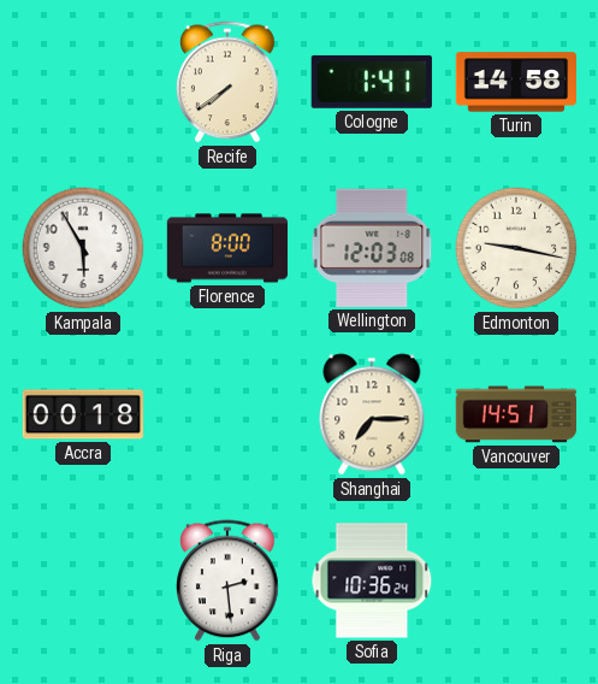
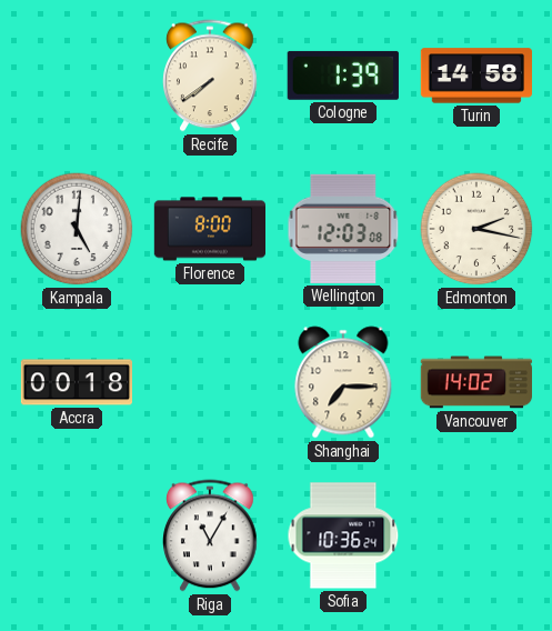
Cologne: 1:41 -> 1:39 (343, 76)
Kampala: 5:55 -> 5:01 (77, 229)
Edmonton: 9:17 -> 2:17 (476, 229)
Vancouver: 14:51 -> 14:02 (475, 382)
Riga: 2:29 -> 11:05 (211, 535)
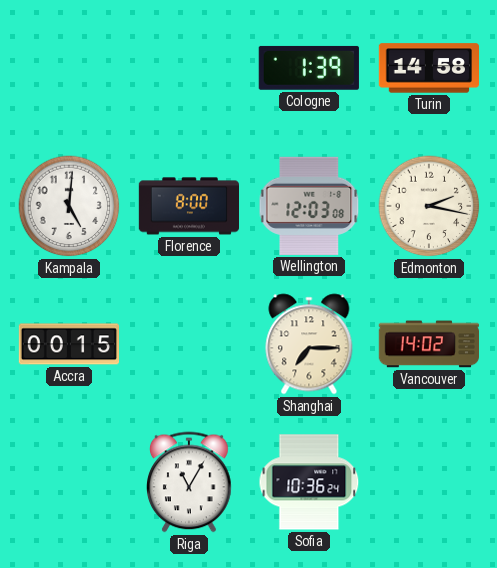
Recife: 7:39 -> none (211, 76)
Accra: 00:18 -> 00:15 (68, 344)
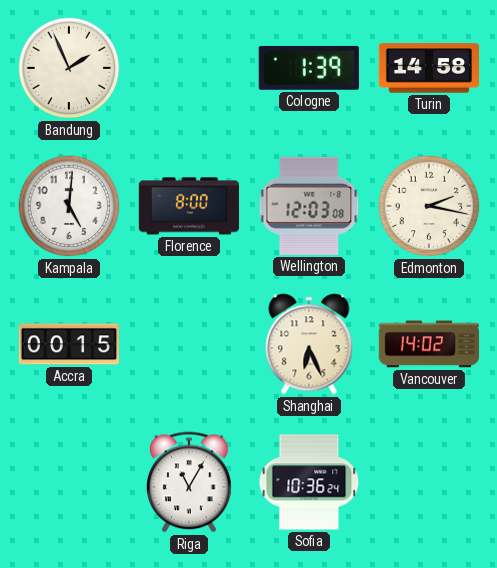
Bandung: none -> 1:56 (69, 68)
Shanghai: 7:15 -> 6:26 (309, 344)
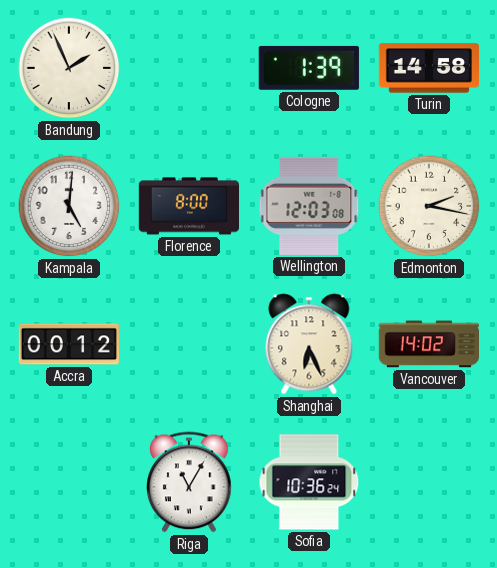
Accra: 00:15 -> 00:12 (68, 344)
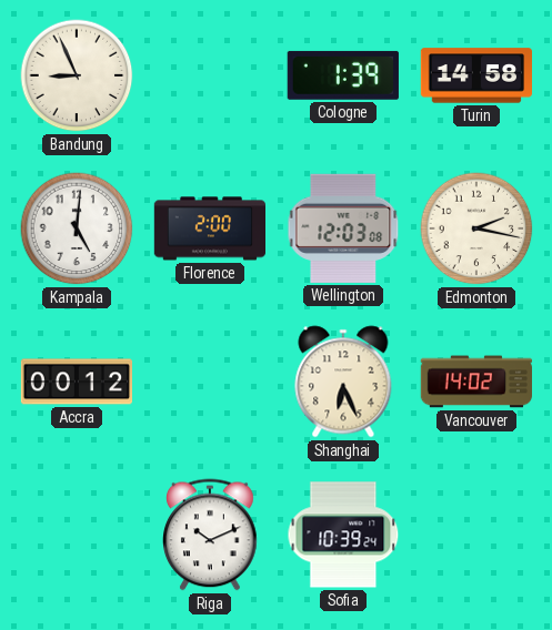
Bandung: 1:56 -> 8:56 (77, 75)
Florence: 8:00 -> 2:00 (210, 228)
Riga: 11:05 -> 10:11 (211, 535)
Sofia: 10:36 -> 10:39 (343, 535)
